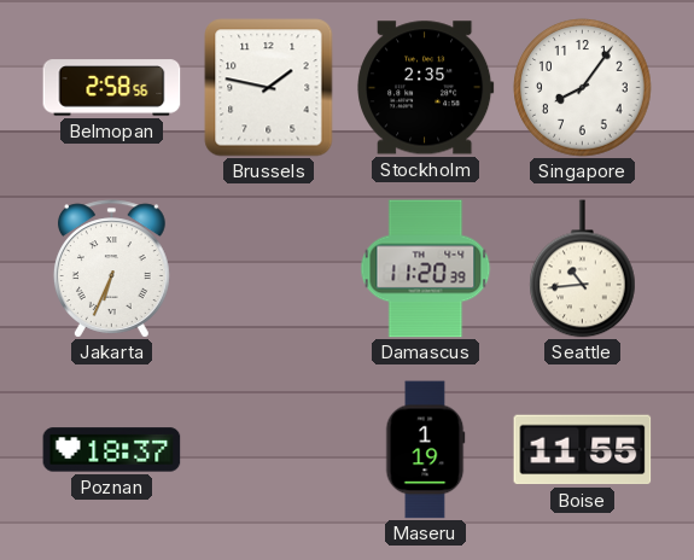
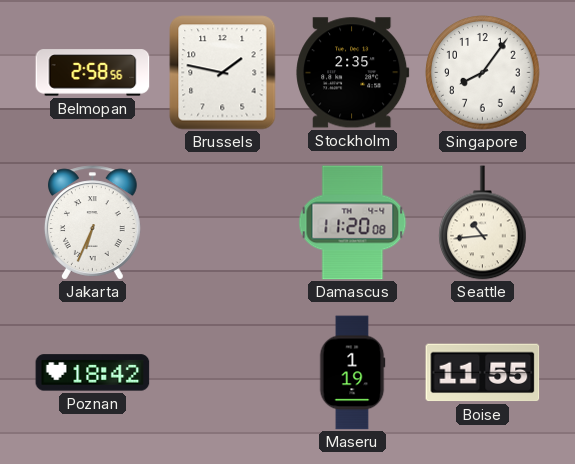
Damascus: 11:20:39 -> 11:20:08 (353, 223)
Poznan: 18:37 -> 18:42 (93, 373)
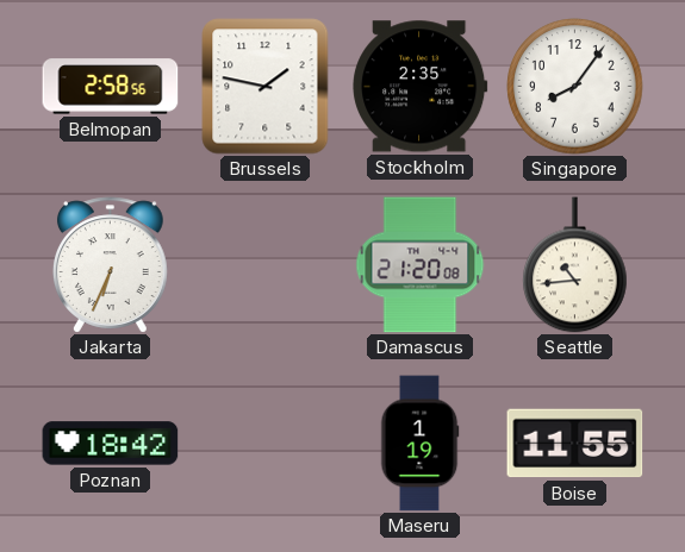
Damascus: 11:20 -> 21:20 (421, 265)
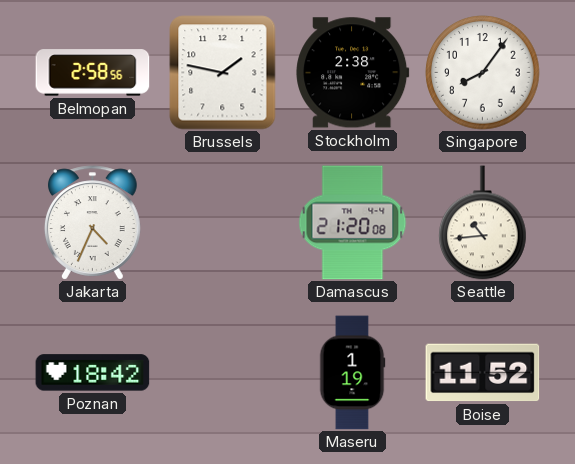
Stockholm: 2:35 -> 2:38 (353, 73)
Jakarta: 6:34 -> 4:34 (92, 223)
Boise: 11:55 -> 11:52 (483, 373)
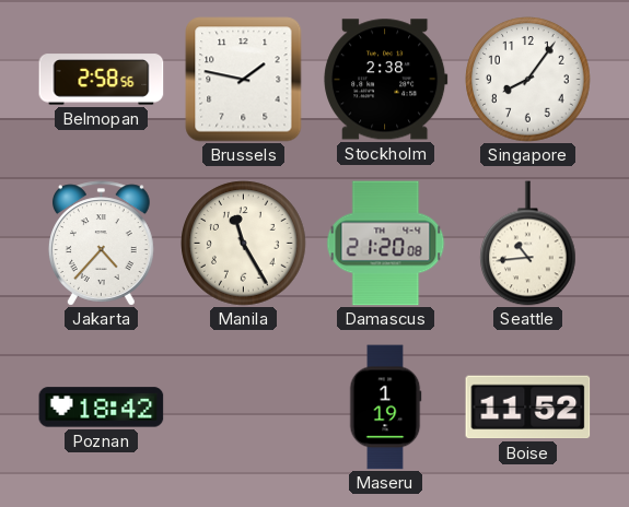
Jakarta: 4:34 -> 4:37 (101, 244)
Manila: none -> 11:25 (244, 244)
